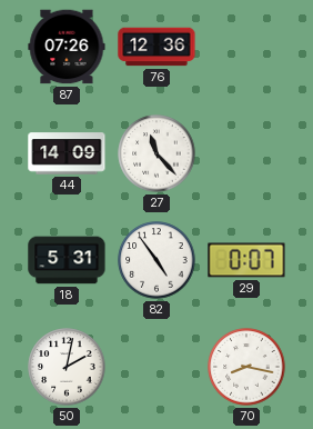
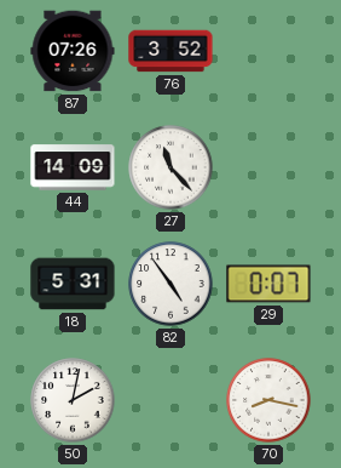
76: 12:36 -> 3:52 (170, 51)
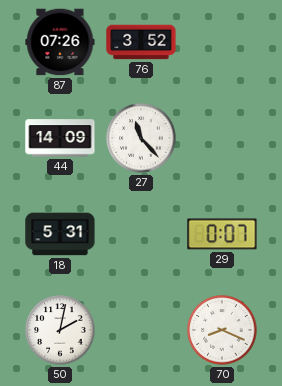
82: 4:54 -> none (170, 284)
70: 8:17 -> 8:19 (222, 330)
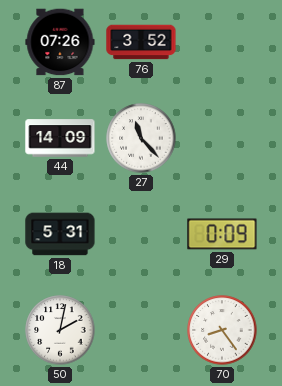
29: 0:07 -> 0:09 (222, 234)
70: 8:19 -> 8:24 (222, 330)
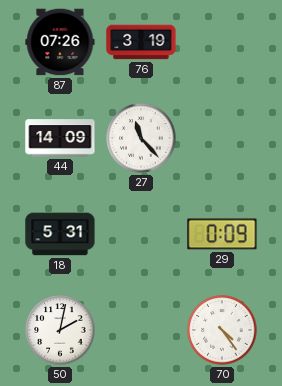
76: 3:52 -> 3:19 (141, 42)
70: 8:24 -> 4:24 (222, 330)
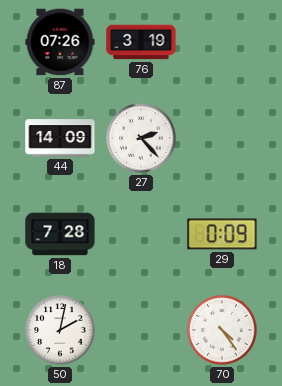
27: 11:23 -> 2:23 (141, 138)
18: 5:31 -> 7:28 (60, 234)
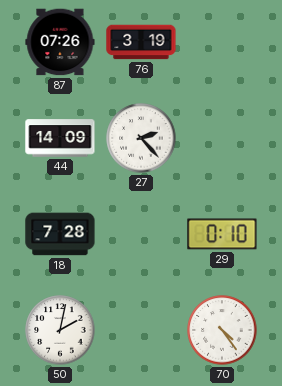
29: 0:09 -> 0:10 (222, 234)
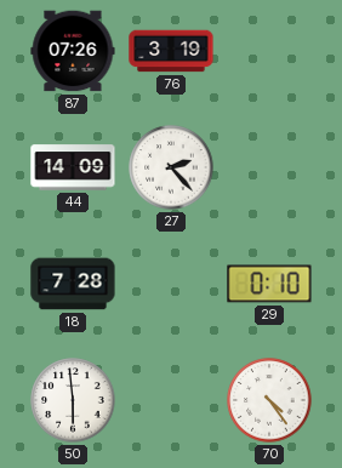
50: 2:02 -> 5:59 (73, 400)
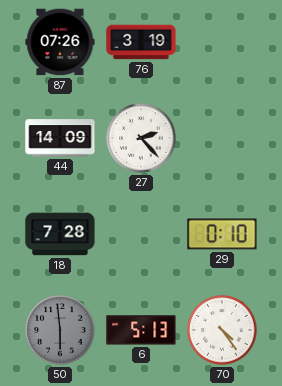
50 dial: white -> grey (60, 330)
6: none -> 5:13 (141, 330)
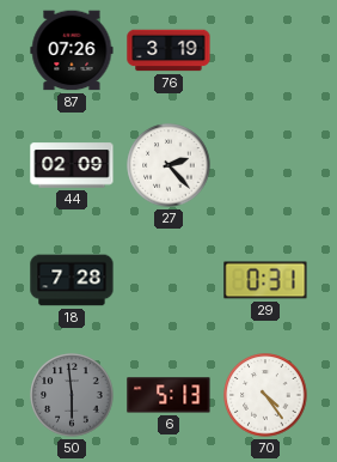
44: 14:09 -> 02:09 (72, 165)
29: 0:10 -> 0:31 (265, 280)
